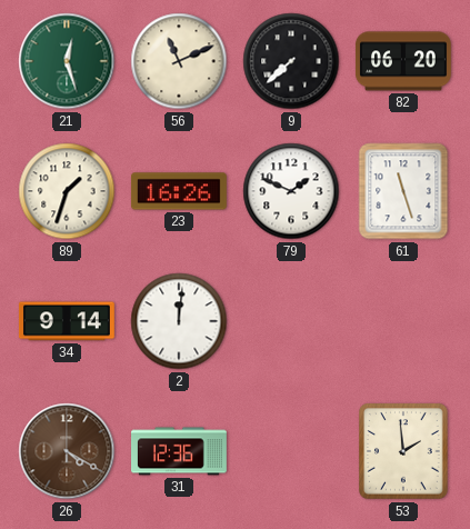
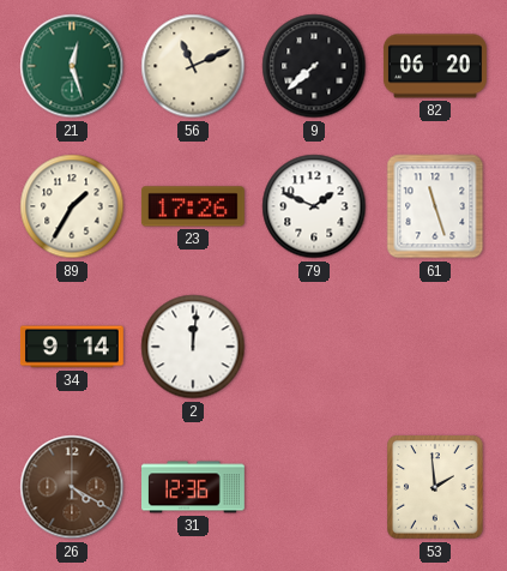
89: 1:33 -> 1:35 (72, 206)
23: 16:26 -> 17:26 (193, 206)
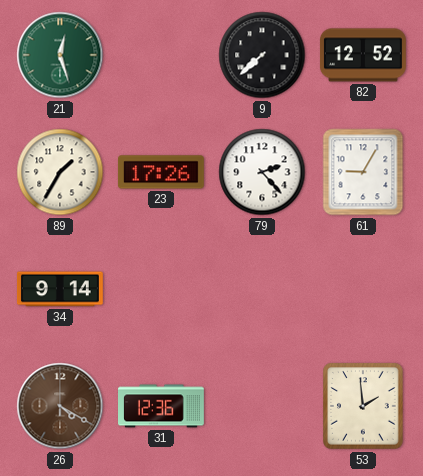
56: 11:11 -> none (193, 66)
82: 06:20 -> 12:52 (363, 55)
79: 1:49 -> 2:23 (262, 172)
61: 11:27 -> 9:05 (363, 172)
2: 12:01 -> none (193, 347)
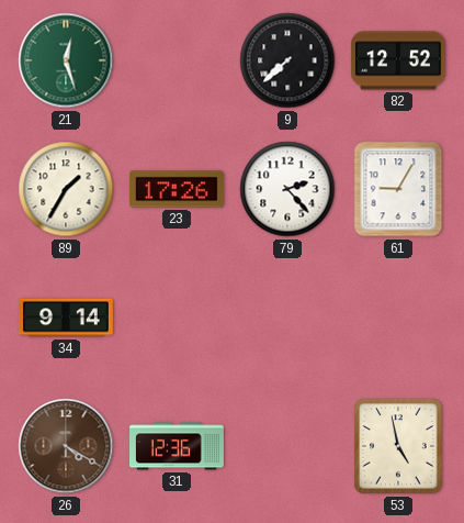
53: 1:59 -> 4:58 (398, 446)
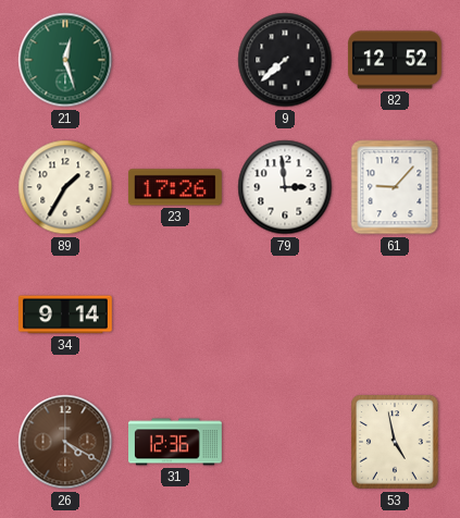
79: 2:23 -> 2:59 (285, 187)
61: 9:05 -> 9:07 (395, 187)
